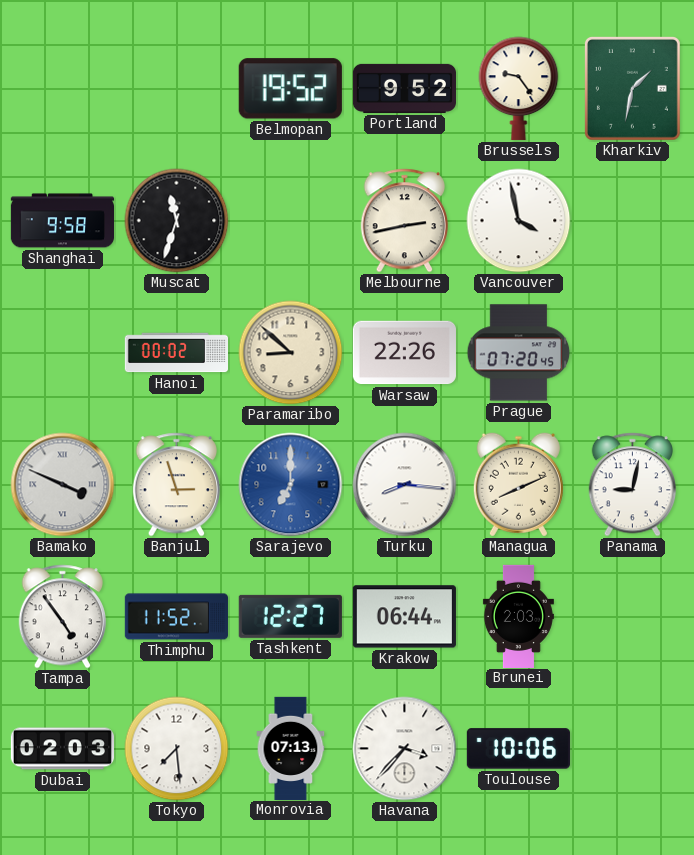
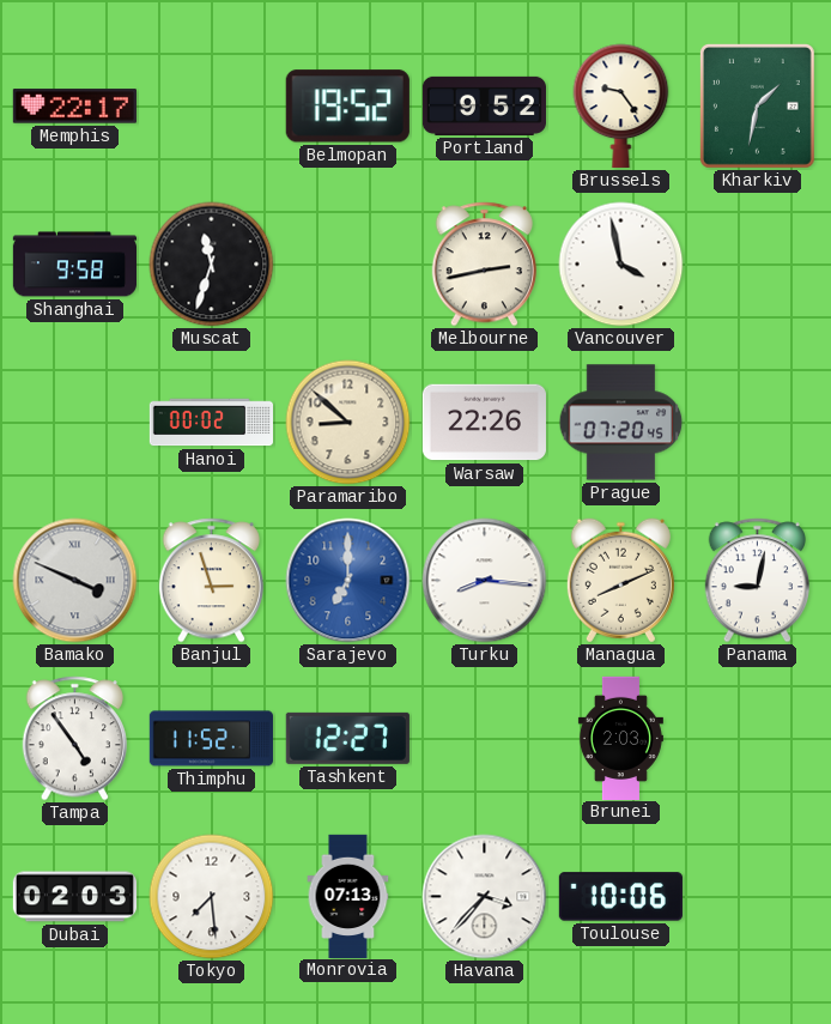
Memphis: none -> 22:17 (74, 107)
Krakow: 06:44 -> none (404, 617)
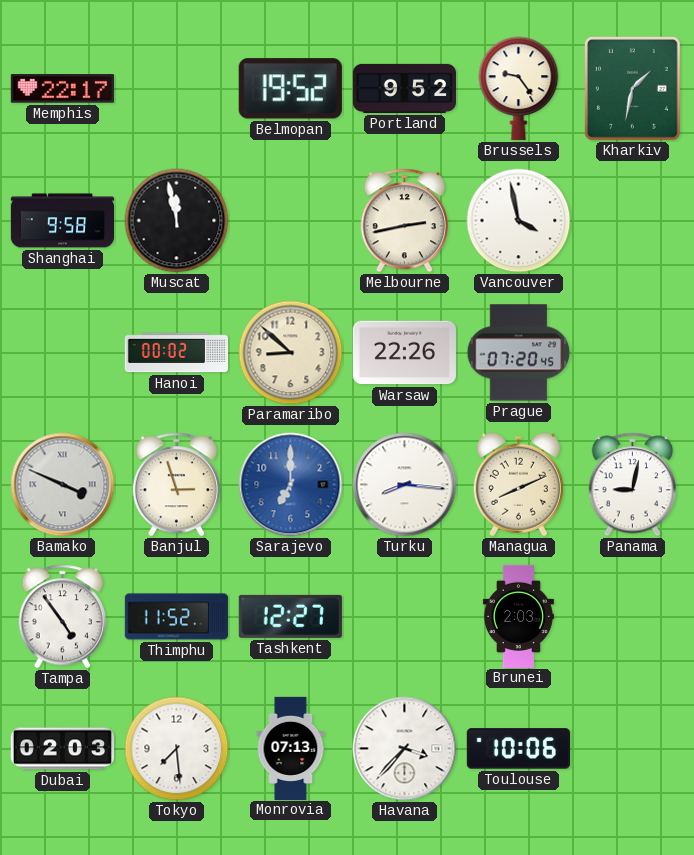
Muscat: 11:33 -> 11:58 (177, 221)
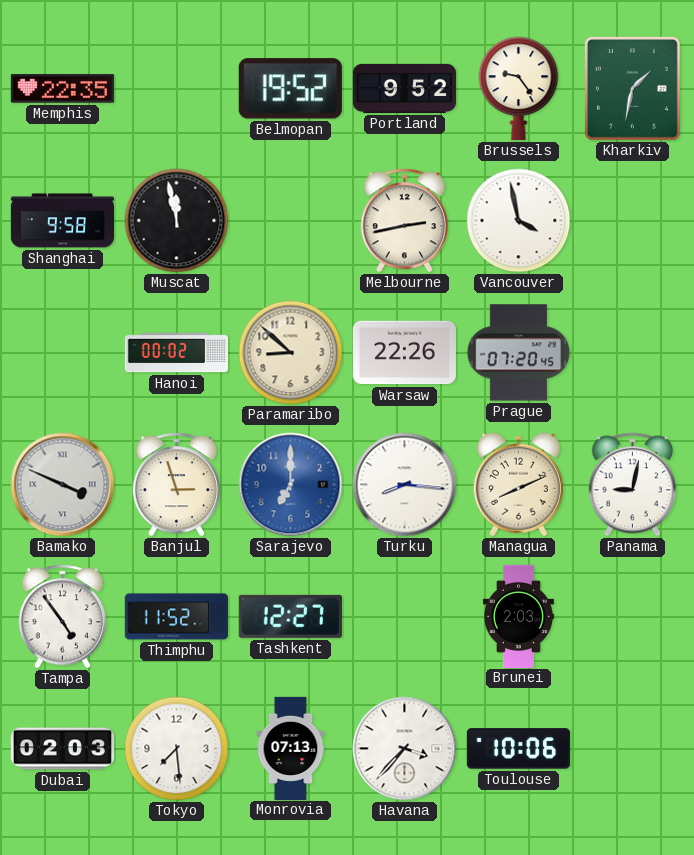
Memphis: 22:17 -> 22:35 (62, 89)
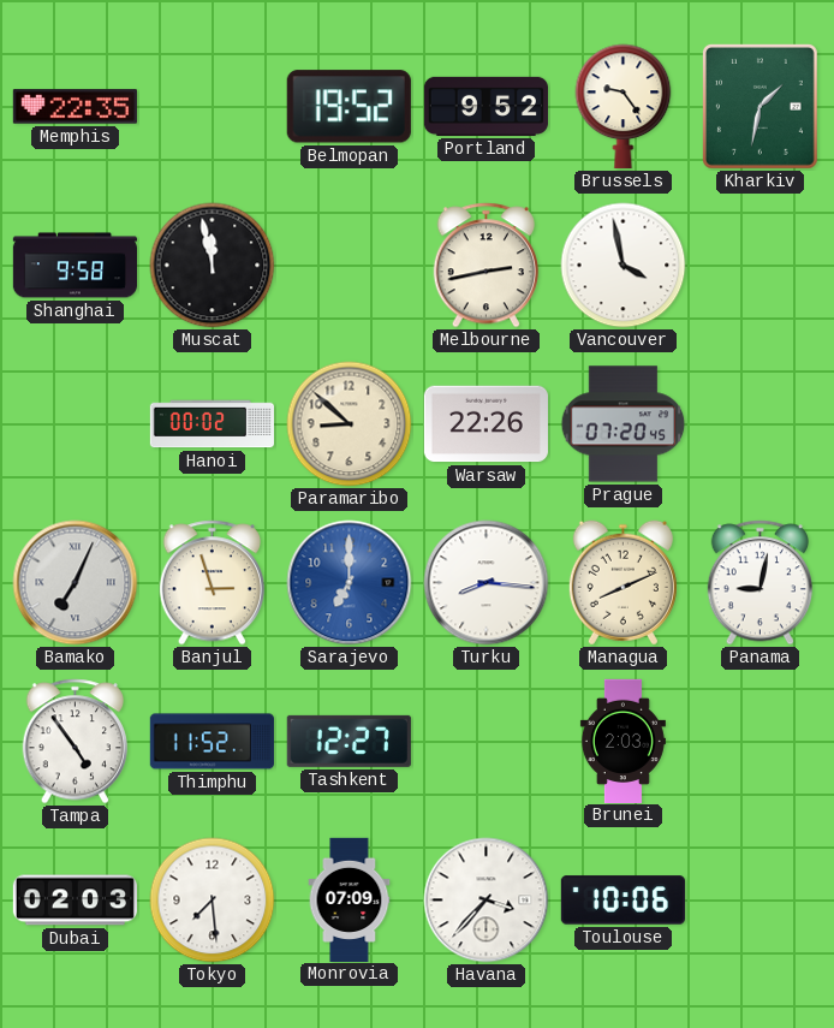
Bamako: 3:49 -> 7:04 (76, 583)
Monrovia: 07:13 -> 07:09 (350, 899)
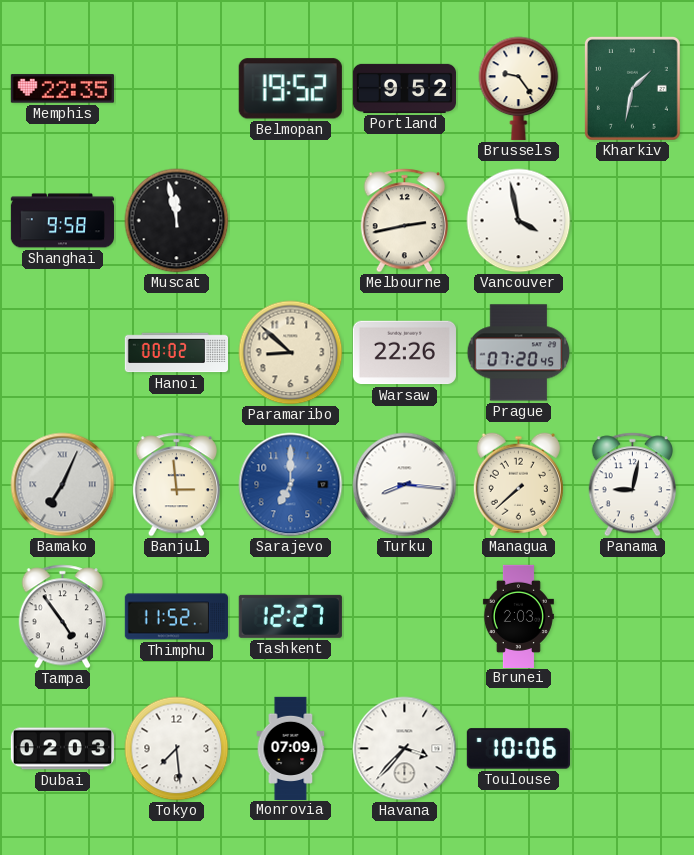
Banjul: 2:57 -> 2:59 (176, 485)
Managua: 8:11 -> 7:38 (518, 485)
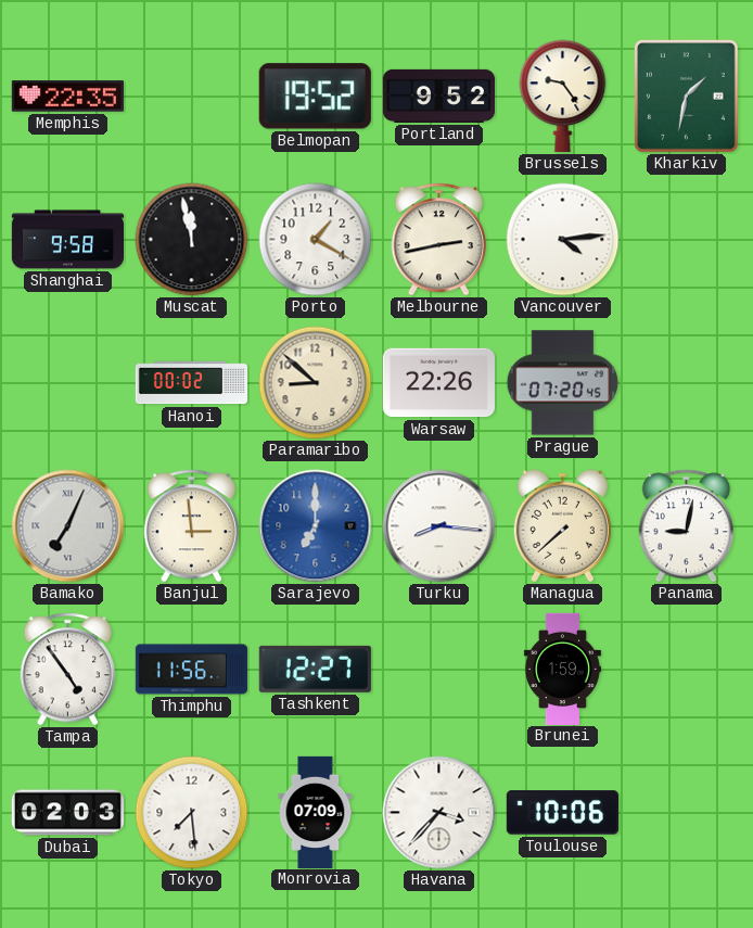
Porto: none -> 1:20 (316, 240)
Vancouver: 3:58 -> 4:14 (563, 240)
Thimphu: 11:52 -> 11:56 (191, 670)
Brunei: 2:03 -> 1:59 (562, 669)
